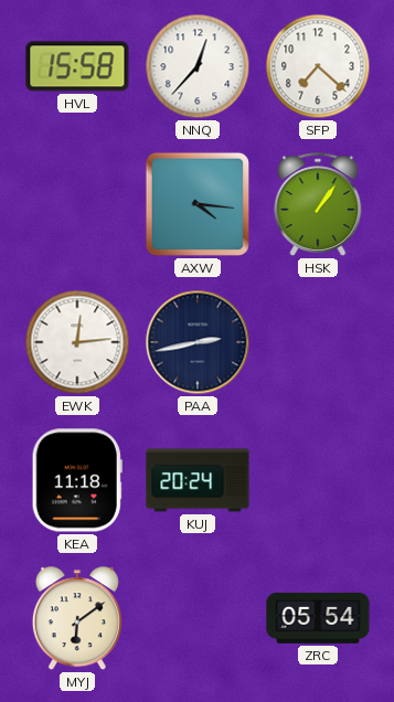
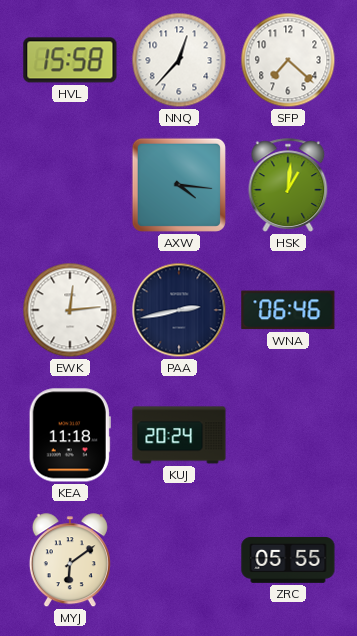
HSK: 1:06 -> 1:01 (288, 185)
WNA: none -> 06:46 (288, 310)
ZRC: 05:54 -> 05:55 (288, 560)
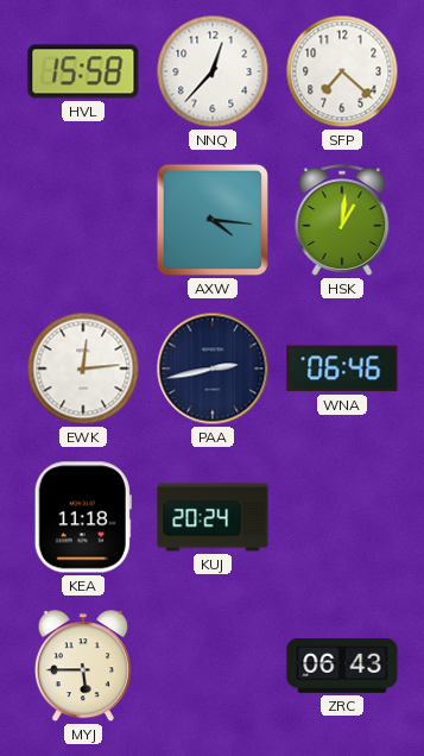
MYJ: 6:09 -> 5:45 (83, 667)
ZRC: 05:55 -> 06:43 (342, 666)
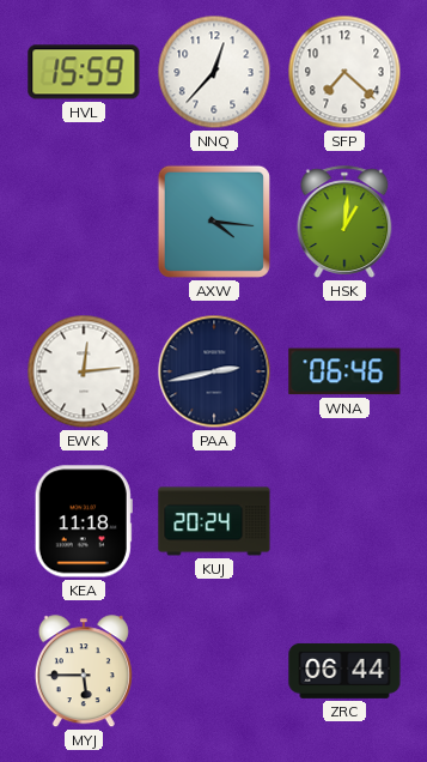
HVL: 15:58 -> 15:59 (84, 72)
ZRC: 06:43 -> 06:44 (344, 671)
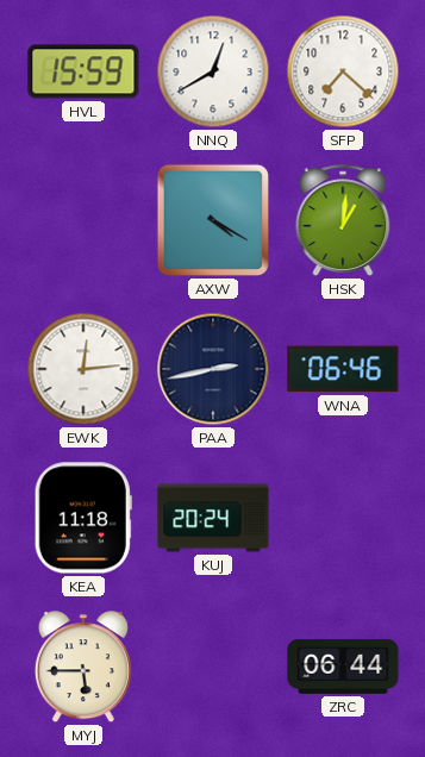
NNQ: 12:37 -> 12:40 (213, 71)
AXW: 4:16 -> 4:20 (213, 220)
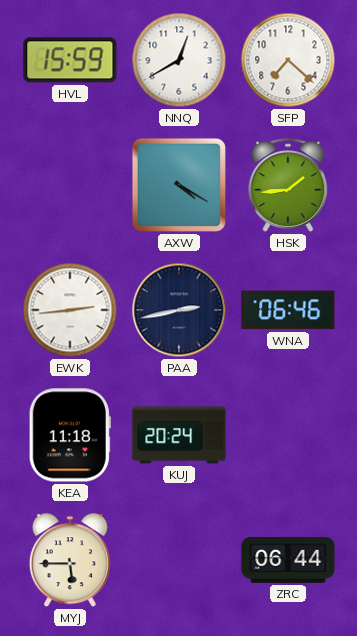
HSK: 1:01 -> 1:44 (288, 185)
EWK: 12:14 -> 2:44 (70, 310)
